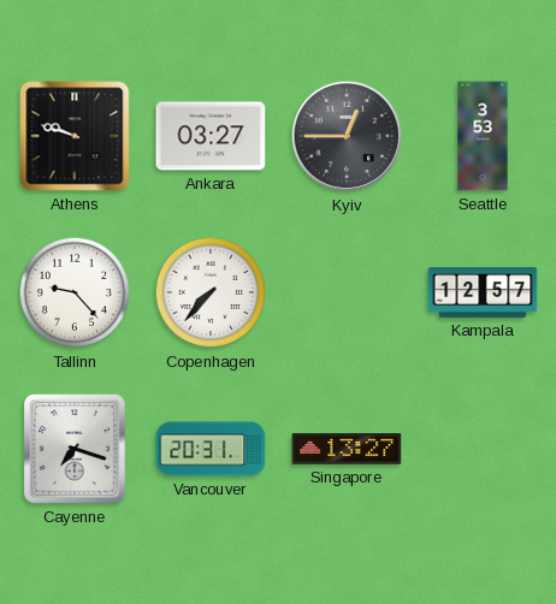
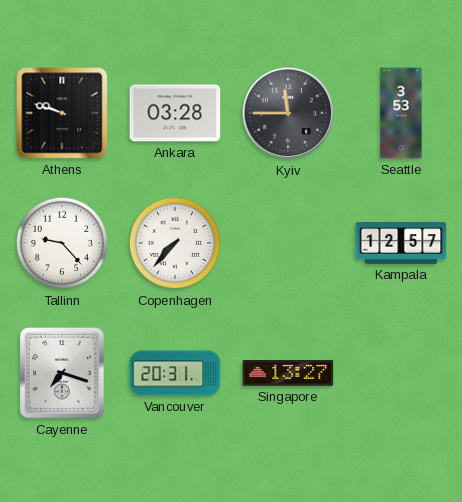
Ankara: 03:27 -> 03:28 (175, 113)
Kyiv: 12:45 -> 11:45 (288, 113)
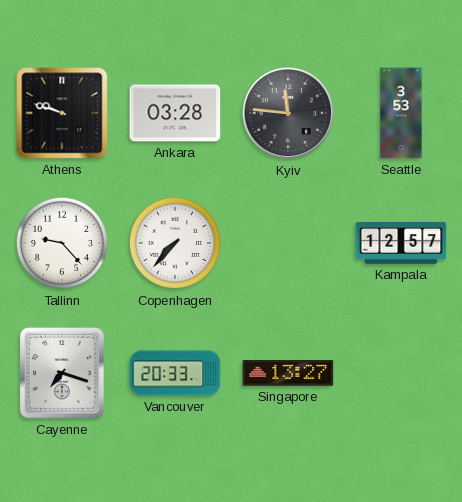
Kyiv: 11:45 -> 11:46 (288, 113)
Vancouver: 20:31 -> 20:33 (175, 373)
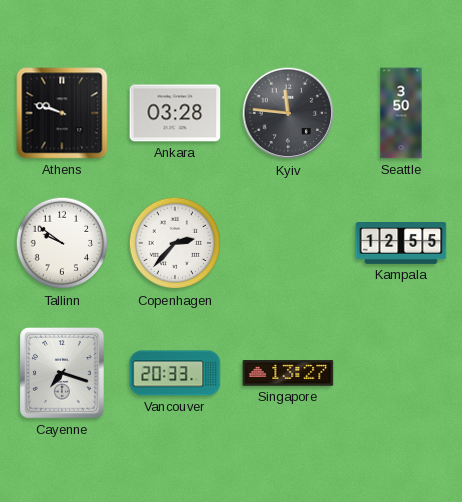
Seattle: 3:53 -> 3:50 (401, 113)
Tallinn: 9:23 -> 9:51 (62, 243)
Copenhagen: 7:37 -> 2:37 (175, 243)
Kampala: 12:57 -> 12:55 (401, 244)
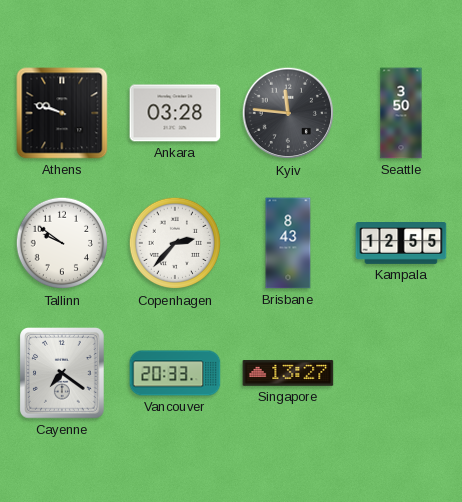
Brisbane: none -> 8:43 (288, 243)
Cayenne: 7:18 -> 7:21 (63, 373)
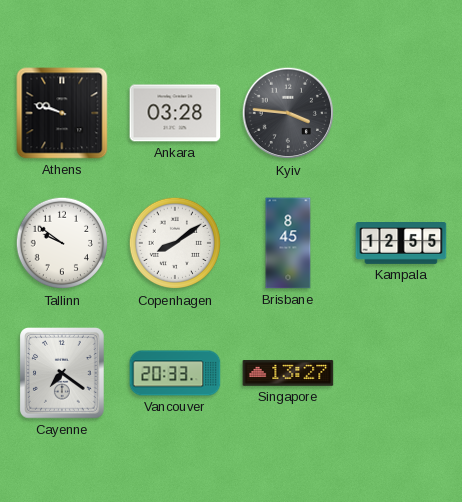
Kyiv: 11:46 -> 3:46 (288, 113)
Seattle: 3:50 -> none (401, 113)
Copenhagen: 2:37 -> 8:09 (175, 243)
Brisbane: 8:43 -> 8:45 (288, 243)
